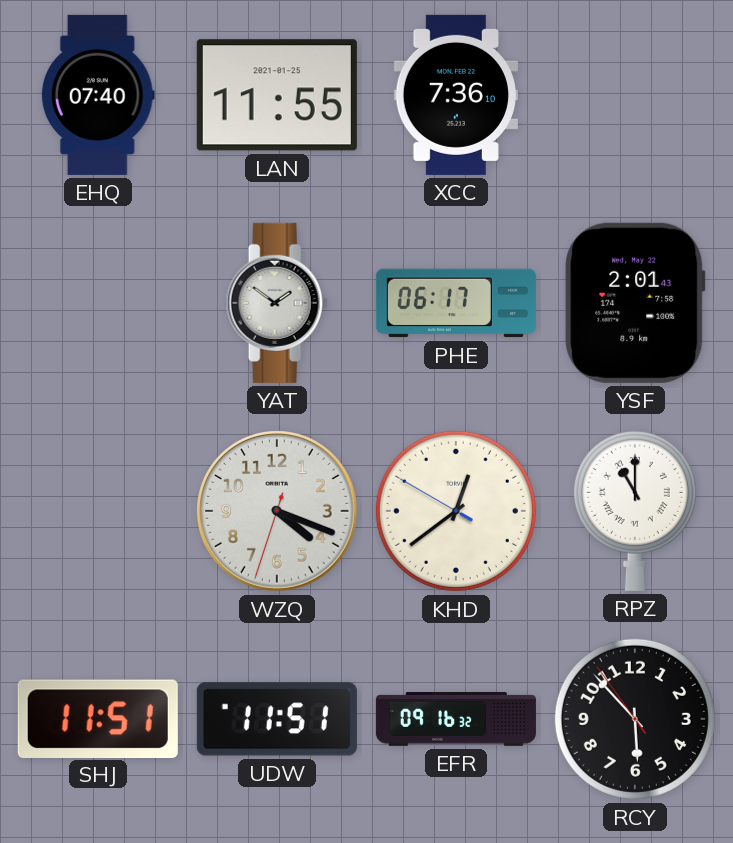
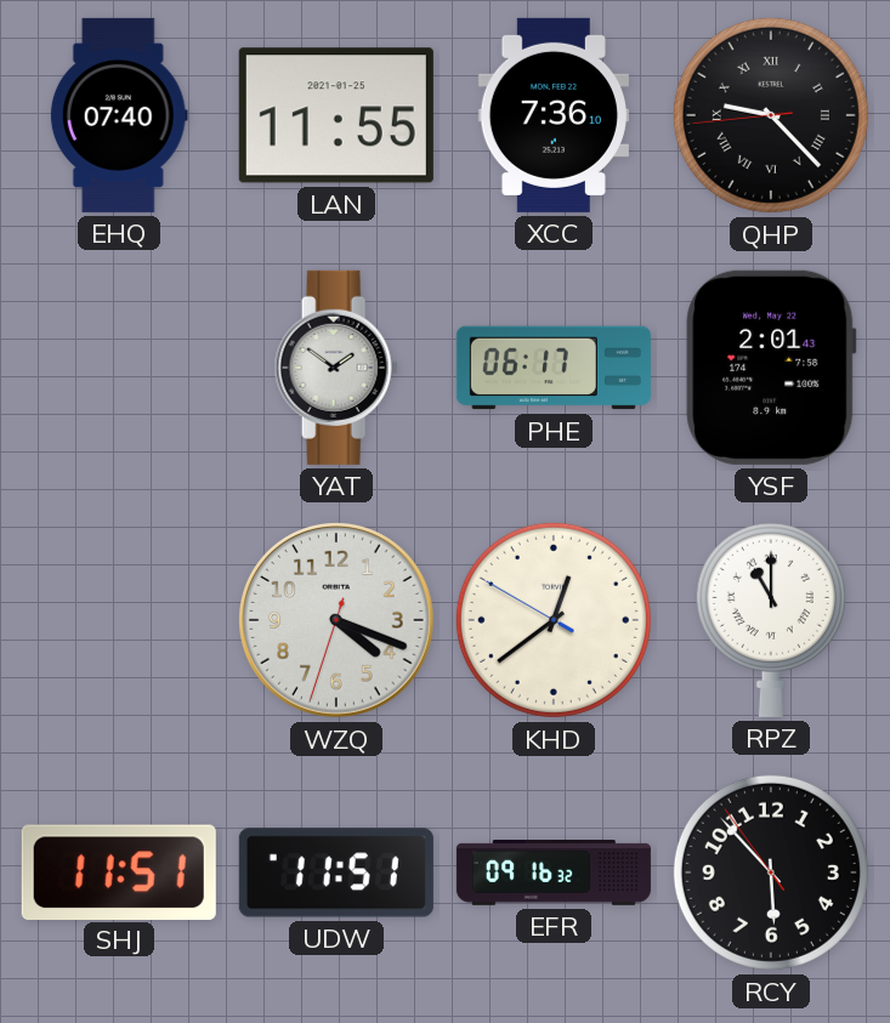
QHP: none -> 9:22 (771, 115)
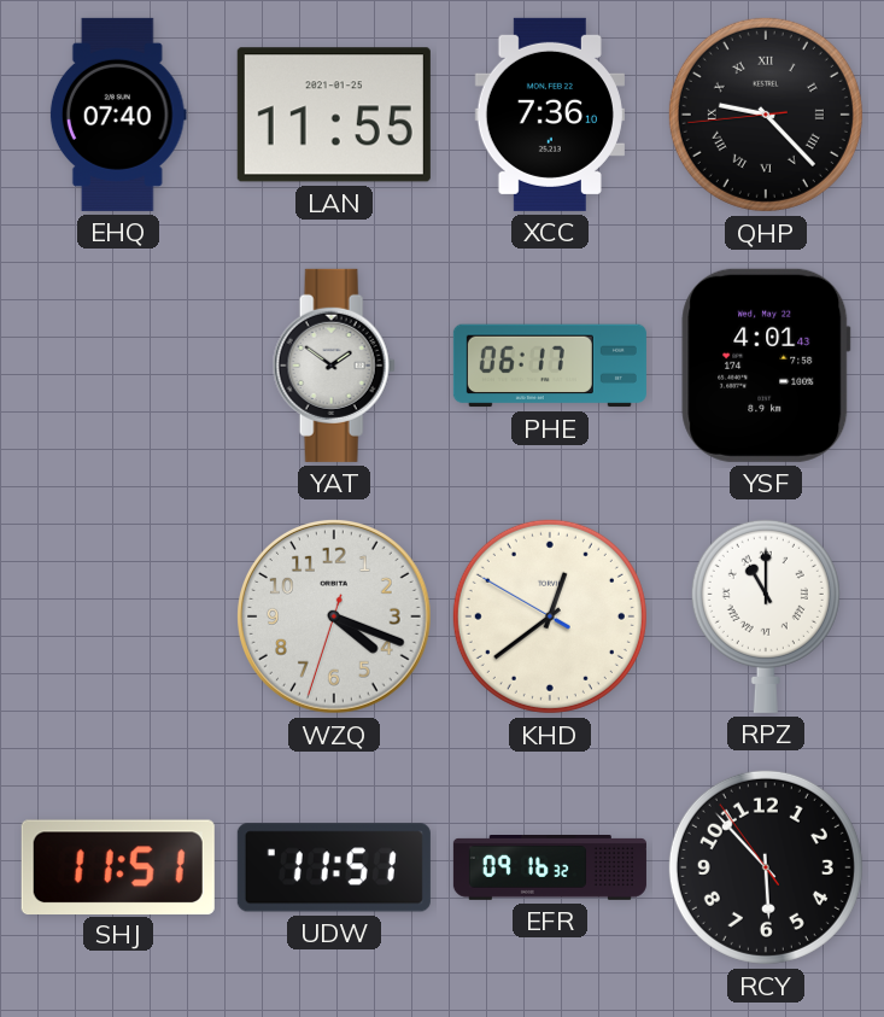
YSF: 2:01 -> 4:01 (766, 366)
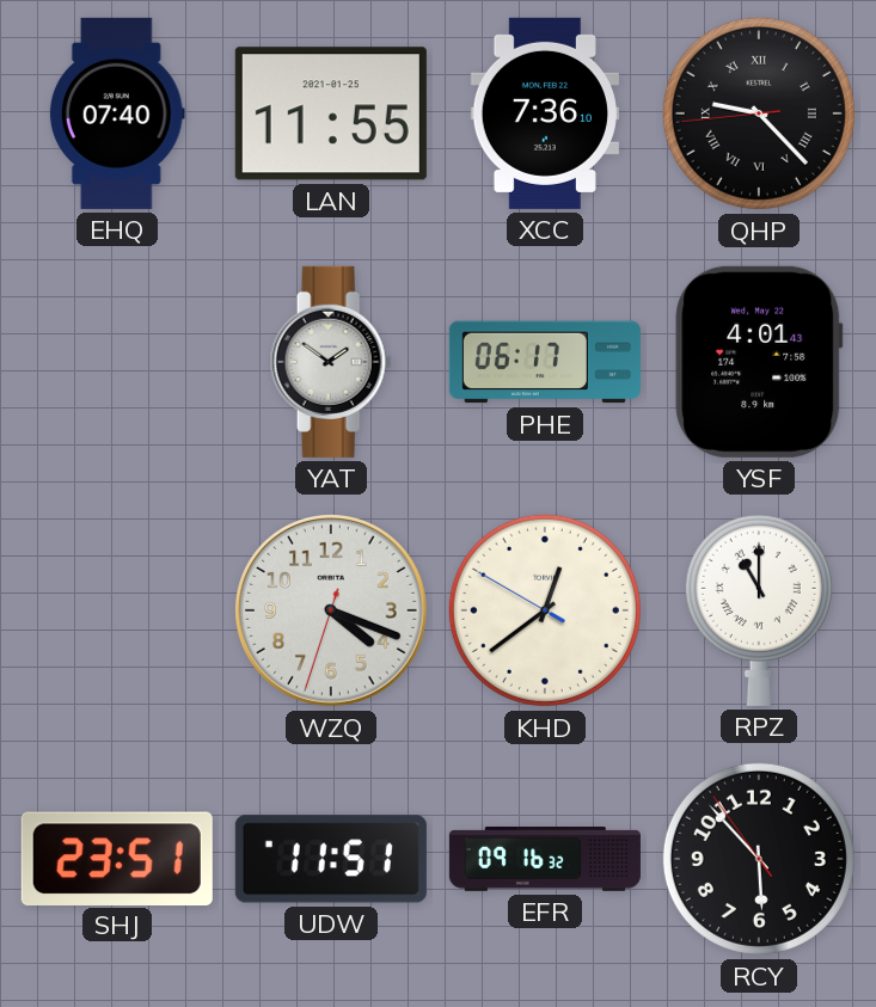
SHJ: 11:51 -> 23:51 (117, 858)
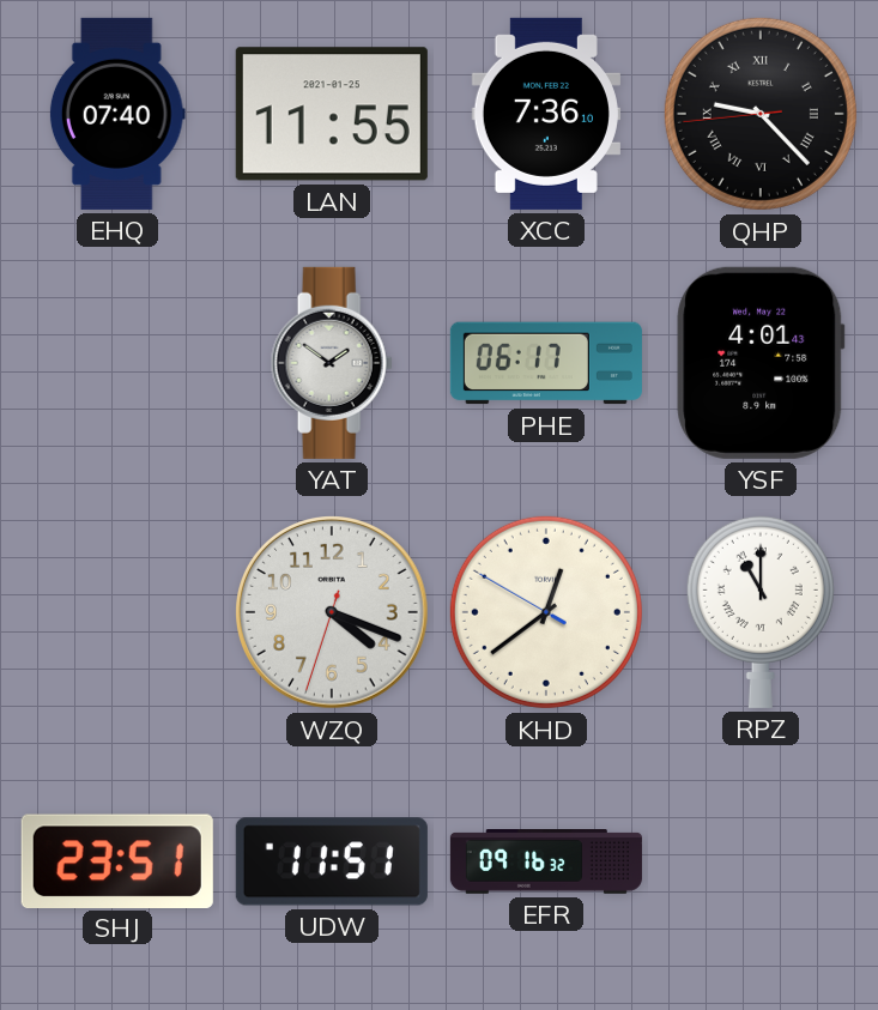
RCY: 5:52 -> none (759, 859)
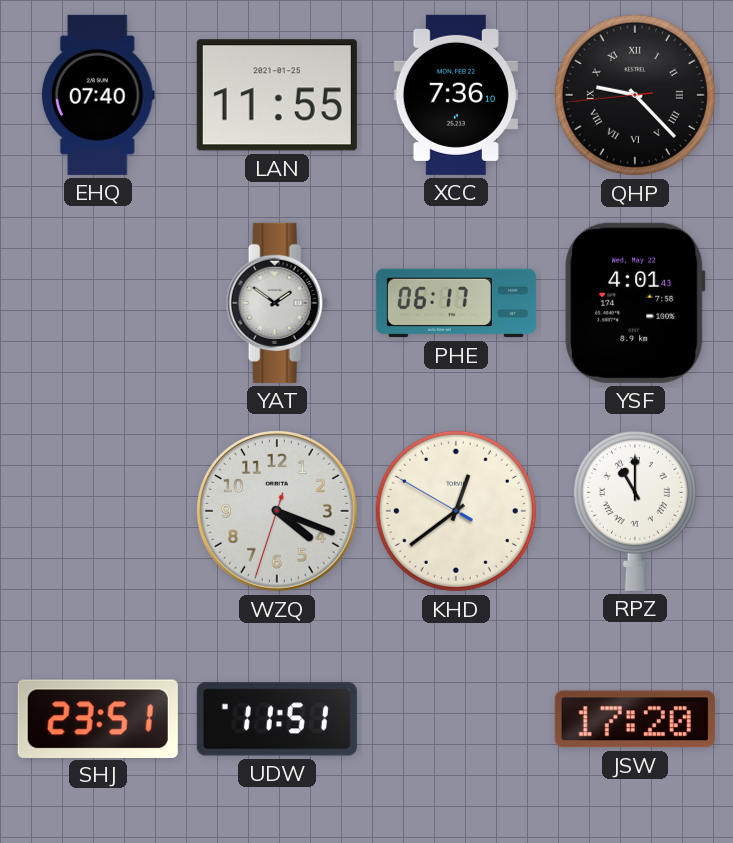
EFR: 09:16 -> none (546, 863)
JSW: none -> 17:20 (635, 719)
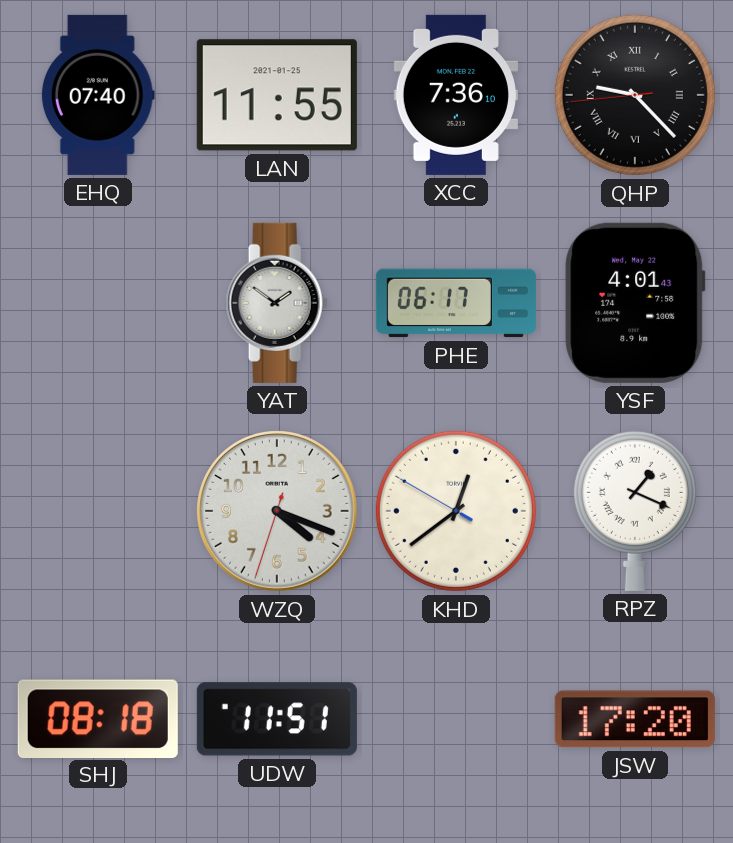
RPZ: 11:00 -> 1:19 (635, 510)
SHJ: 23:51 -> 08:18 (98, 718)
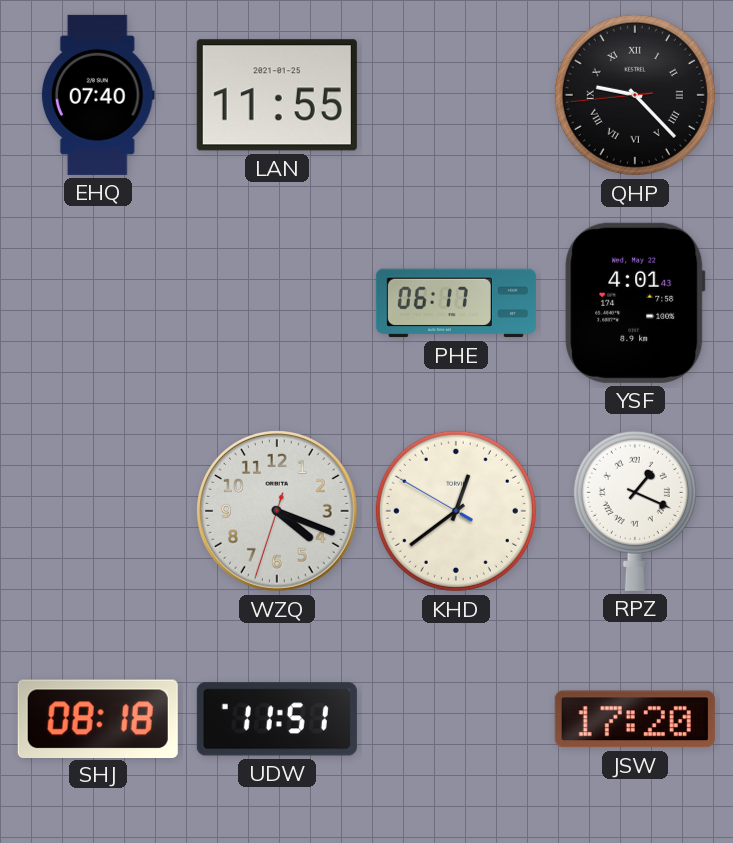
XCC: 7:36 -> none (456, 95)
YAT: 1:51 -> none (277, 303)
